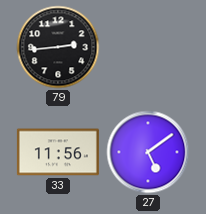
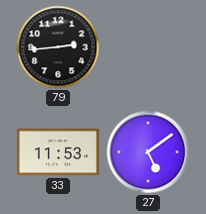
33: 11:56 -> 11:53 (58, 152)
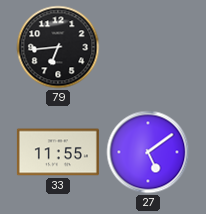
79: 2:44 -> 6:44 (58, 47)
33: 11:53 -> 11:55 (58, 152)
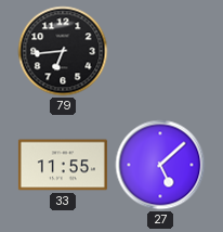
27: 5:09 -> 5:08 (160, 165)
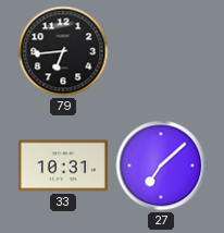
33: 11:55 -> 10:31 (63, 165)
27: 5:08 -> 7:08 (161, 165)
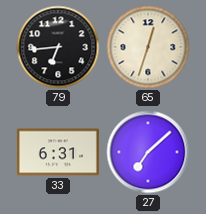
65: none -> 12:33 (148, 47)
33: 10:31 -> 6:31 (58, 152)
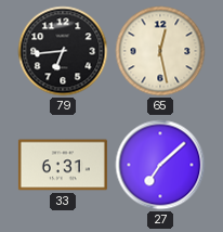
65: 12:33 -> 12:28 (160, 51)
